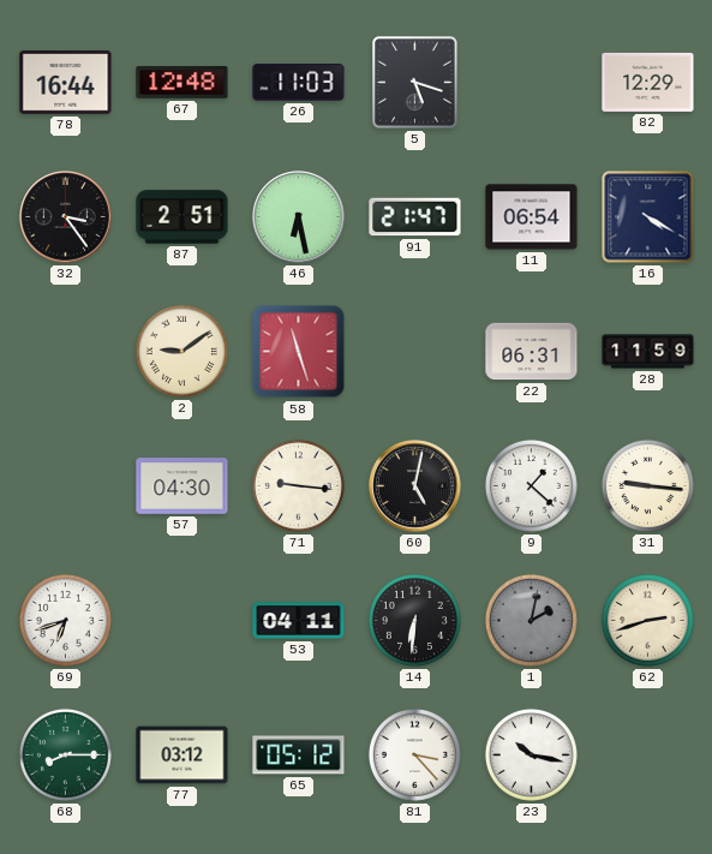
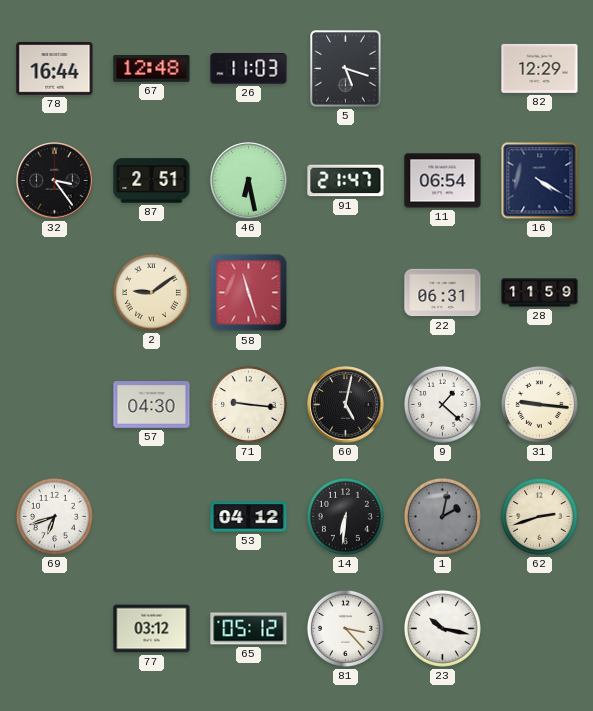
53: 04:11 -> 04:12 (249, 517)
68: 8:15 -> none (65, 754)
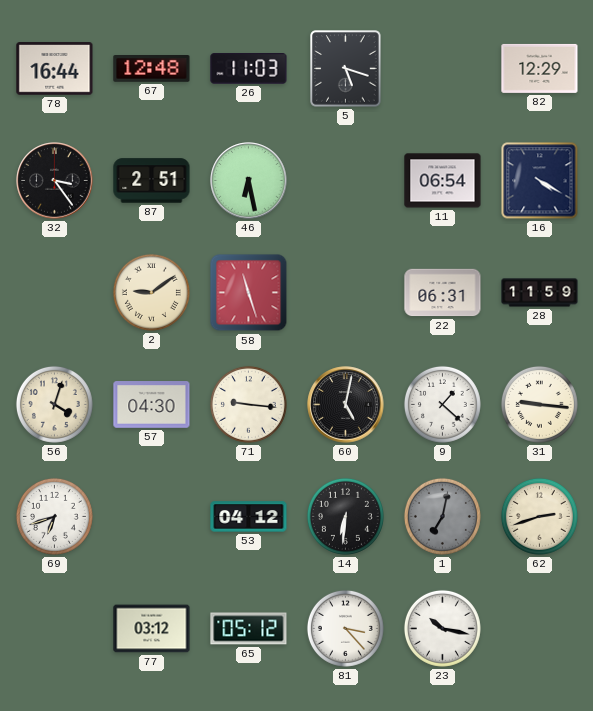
91: 21:47 -> none (346, 181)
56: none -> 4:03 (54, 404)
1: 2:02 -> 7:02 (442, 516)
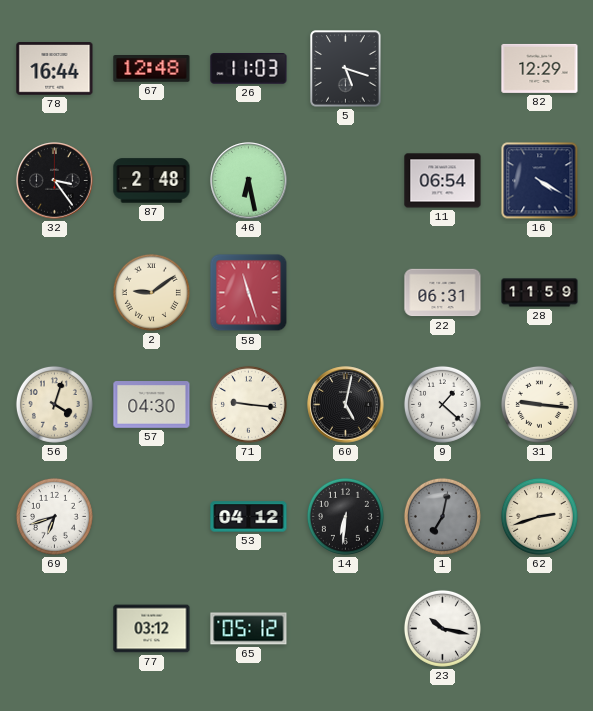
87: 2:51 -> 2:48 (152, 181)
81: 3:23 -> none (345, 628)
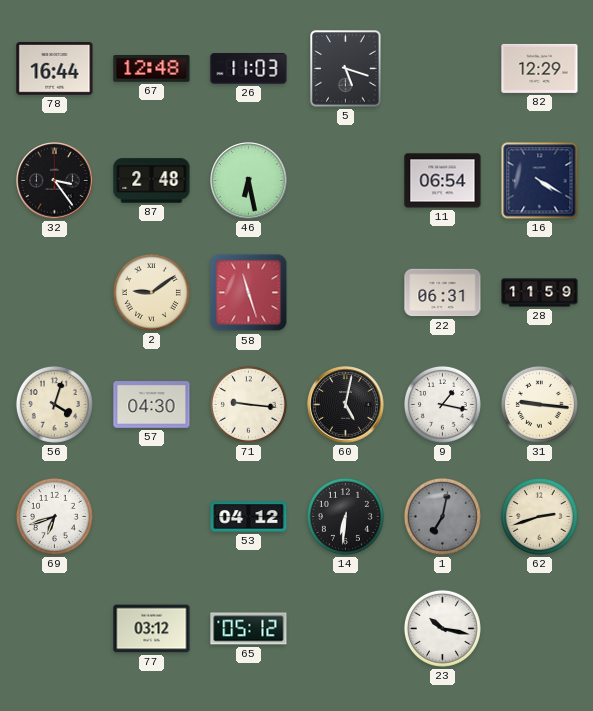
9: 1:22 -> 1:17 (442, 404)
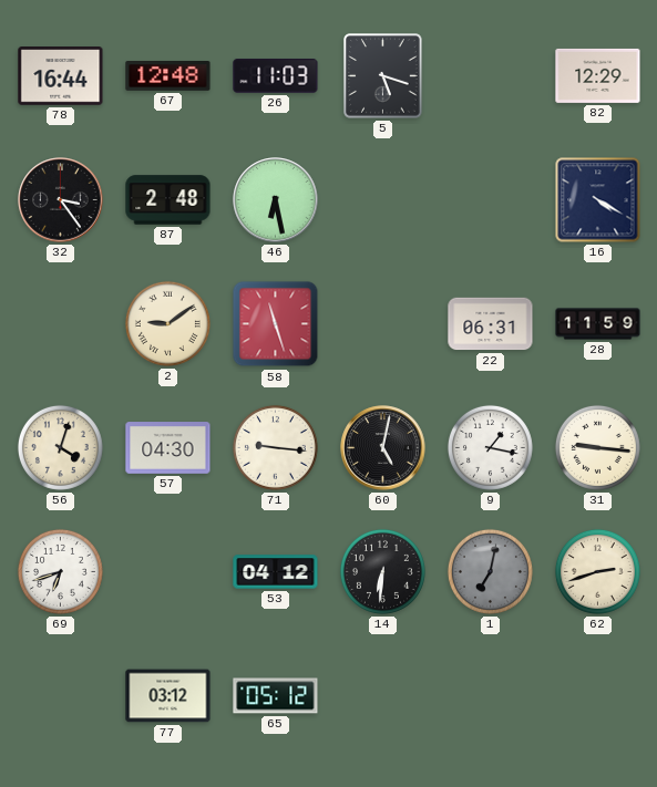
11: 06:54 -> none (443, 181)
23: 10:17 -> none (442, 628)
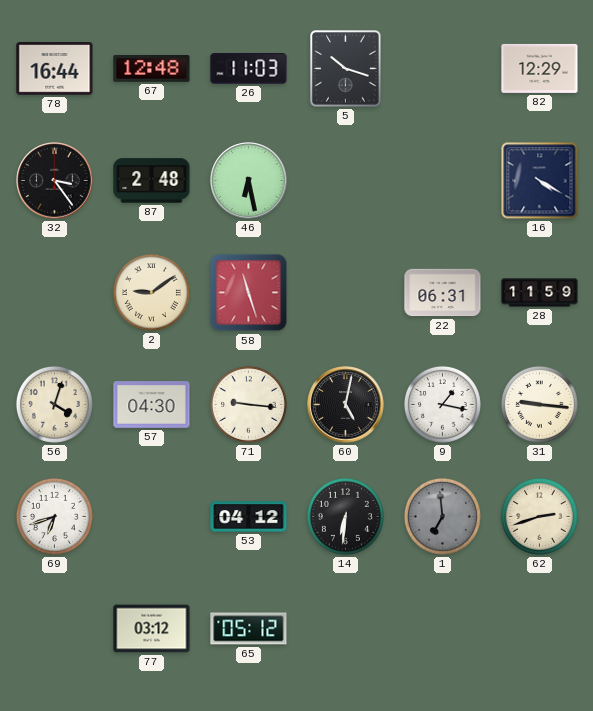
5: 5:18 -> 10:18 (346, 69)
1: 7:02 -> 6:59 (442, 516)
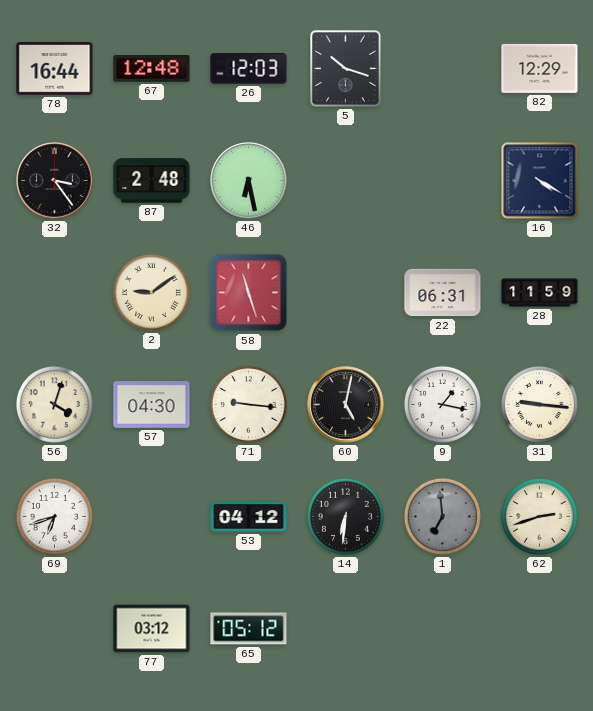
26: 11:03 -> 12:03 (249, 69)
